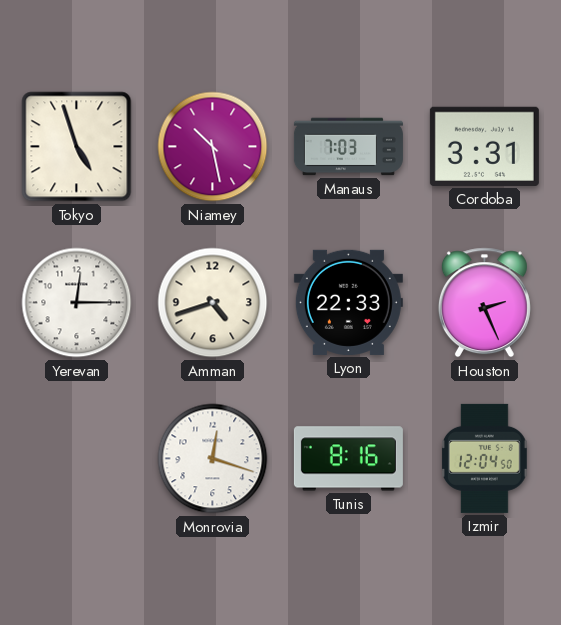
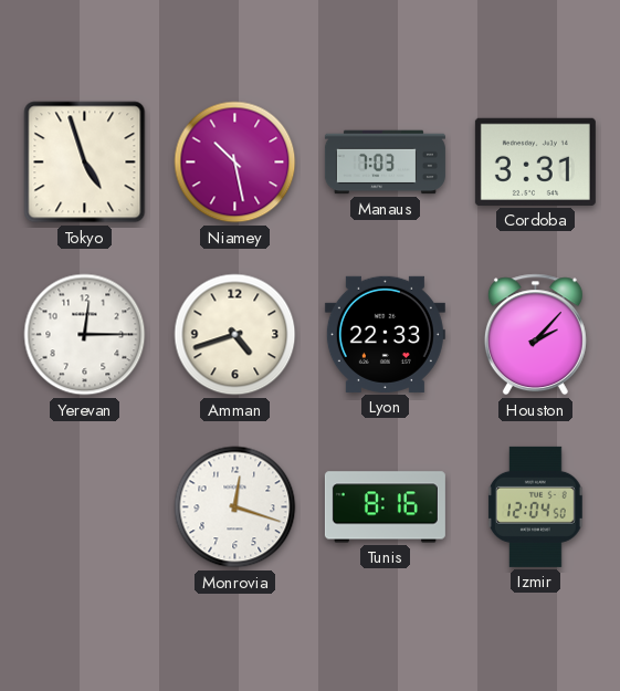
Houston: 2:26 -> 2:07 (535, 335)
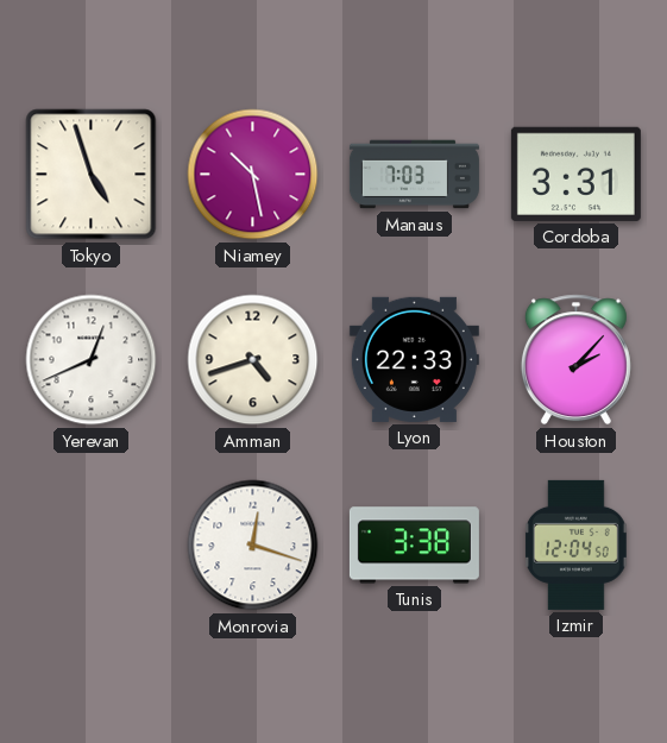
Yerevan: 12:15 -> 12:41 (92, 360)
Tunis: 8:16 -> 3:38 (414, 546)
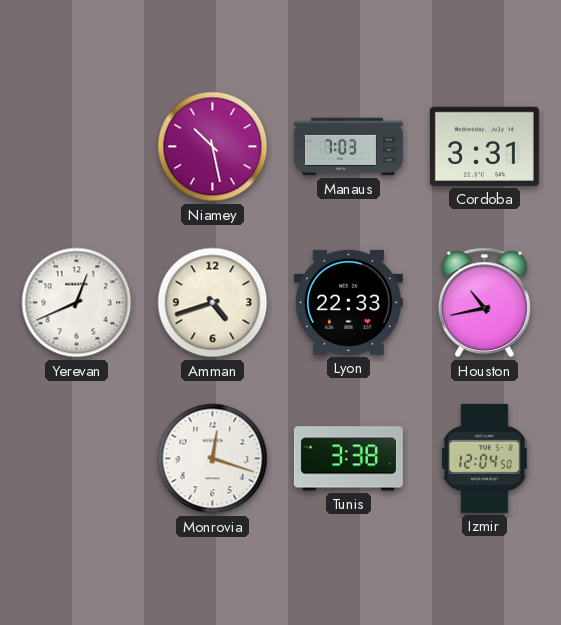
Tokyo: 4:57 -> none (92, 175)
Houston: 2:07 -> 10:43 (484, 303)
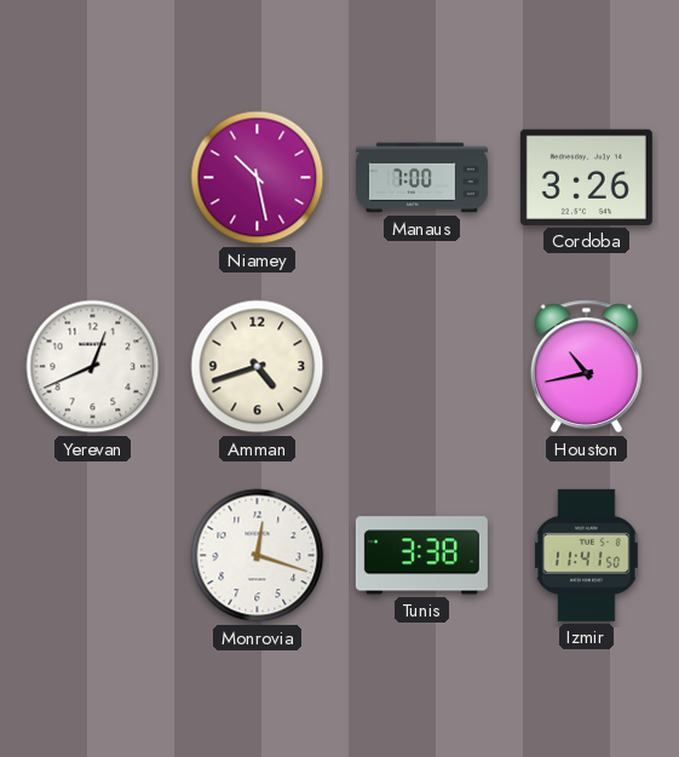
Manaus: 7:03 -> 7:00 (421, 178)
Cordoba: 3:31 -> 3:26 (586, 177)
Lyon: 22:33 -> none (348, 302)
Izmir: 12:04 -> 11:41 (586, 555)
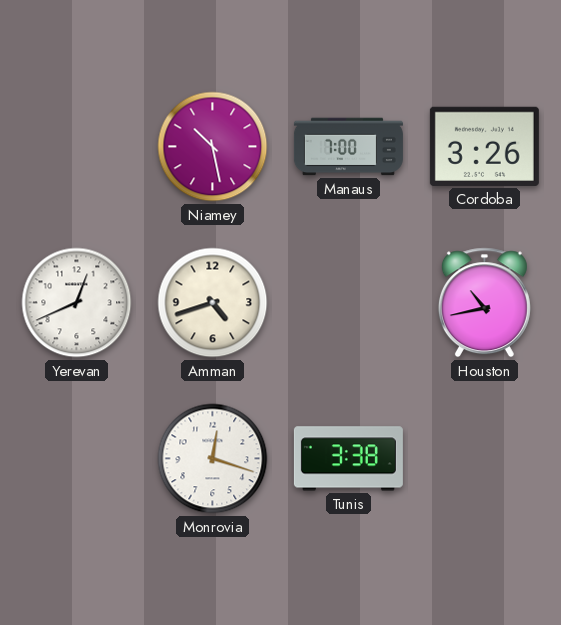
Izmir: 11:41 -> none (586, 555)
